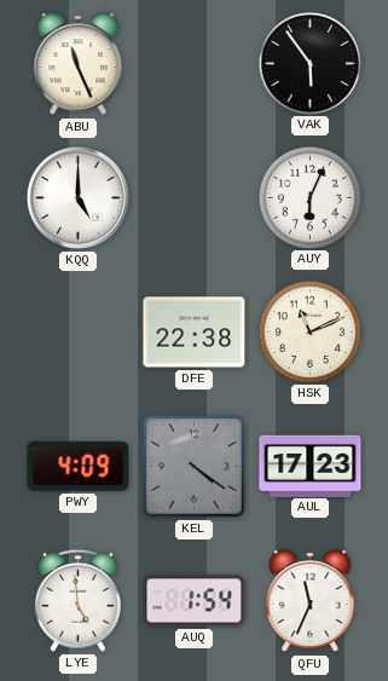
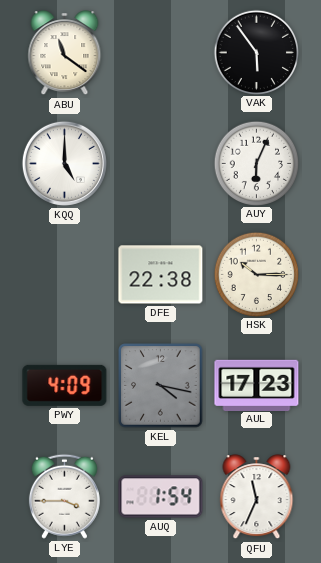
ABU: 11:26 -> 11:21 (65, 53)
HSK: 11:11 -> 10:15 (256, 274)
KEL: 4:21 -> 4:17 (161, 386)
LYE: 4:59 -> 3:45 (64, 496)
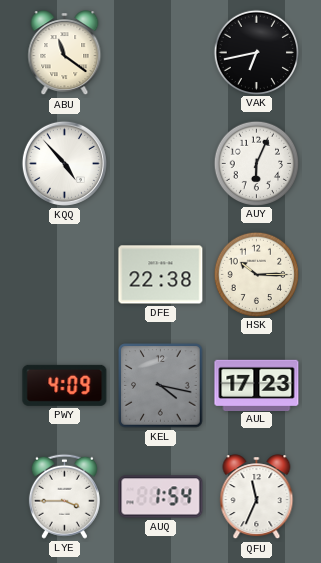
VAK: 5:54 -> 6:43 (256, 52)
KQQ: 5:00 -> 4:53 (64, 163)
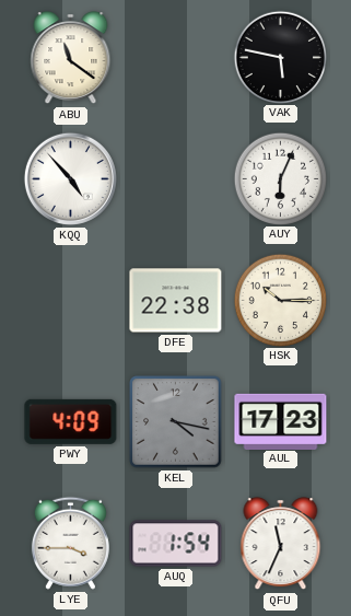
VAK: 6:43 -> 5:47 (280, 57)
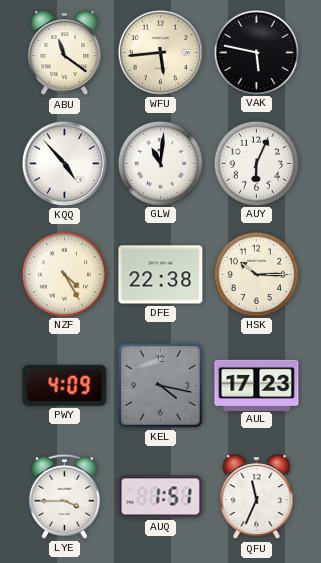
WFU: none -> 5:44 (160, 52)
GLW: none -> 11:01 (160, 163)
NZF: none -> 4:25 (64, 274)
AUQ: 1:54 -> 1:51 (161, 497)
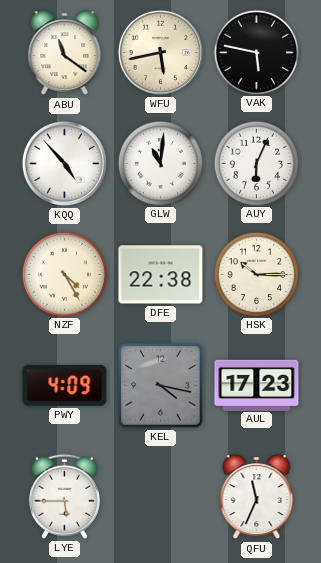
WFU: 5:44 -> 5:43 (160, 52)
LYE: 3:45 -> 5:45 (64, 496)
AUQ: 1:51 -> none (161, 497)
